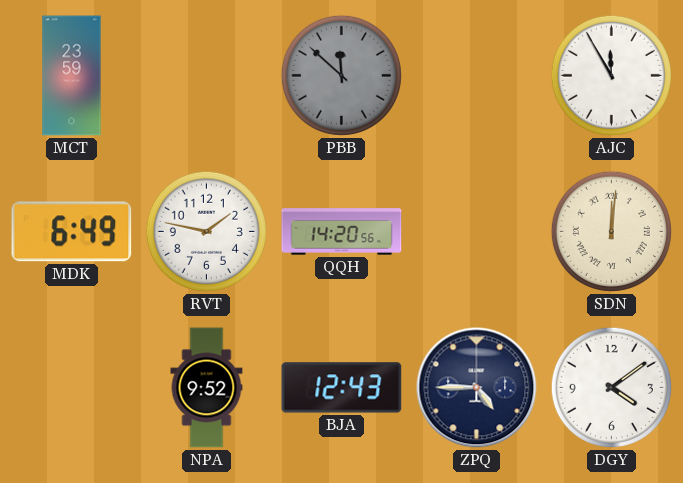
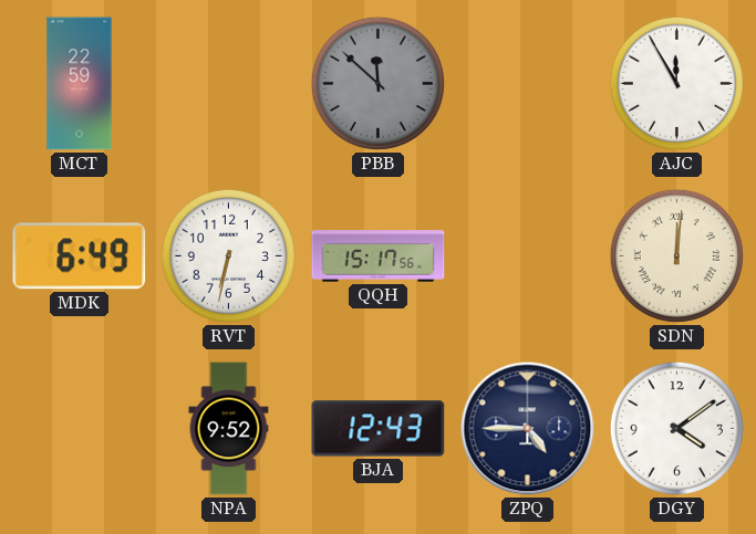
MCT: 23:59 -> 22:59 (80, 84)
RVT: 1:47 -> 6:32 (228, 255)
QQH: 14:20 -> 15:17 (379, 256)
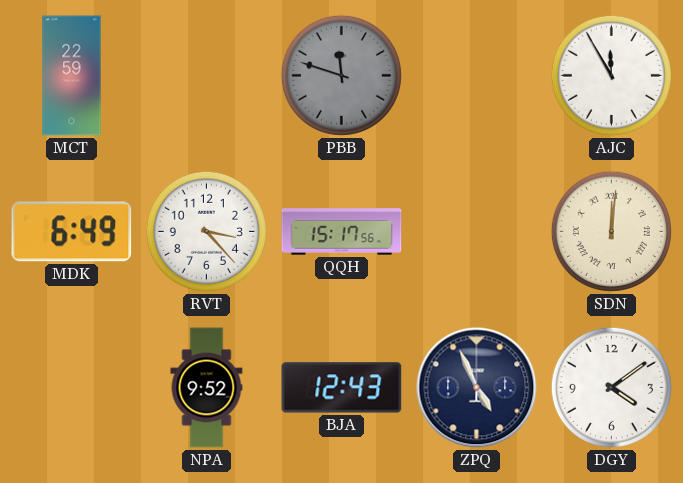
PBB: 11:52 -> 11:48 (341, 75)
RVT: 6:32 -> 3:23 (206, 231)
ZPQ: 4:45 -> 4:56 (477, 388)
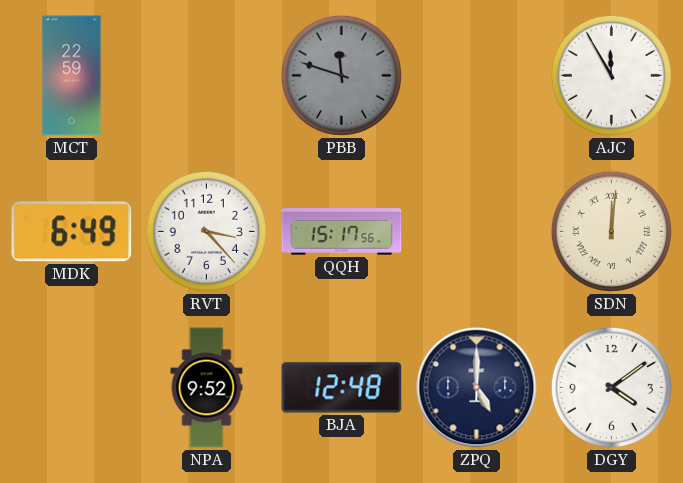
BJA: 12:43 -> 12:48 (342, 388)
ZPQ: 4:56 -> 5:00 (477, 388)
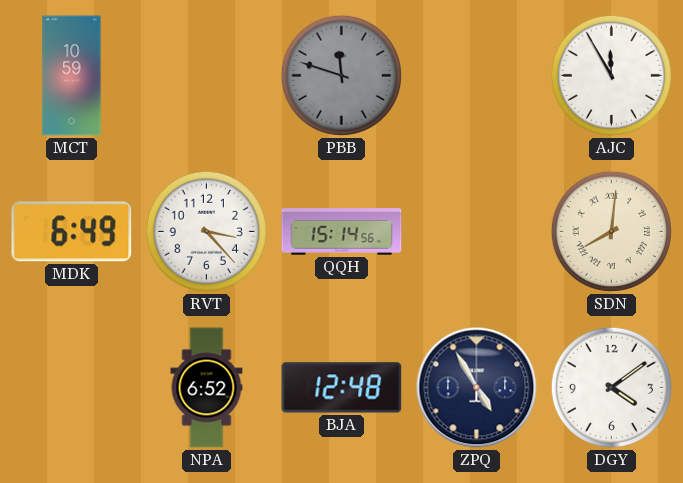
MCT: 22:59 -> 10:59 (72, 76)
QQH: 15:17 -> 15:14 (342, 232)
SDN: 12:01 -> 8:01 (611, 231)
NPA: 9:52 -> 6:52 (207, 388)
ZPQ: 5:00 -> 4:55 (477, 388)
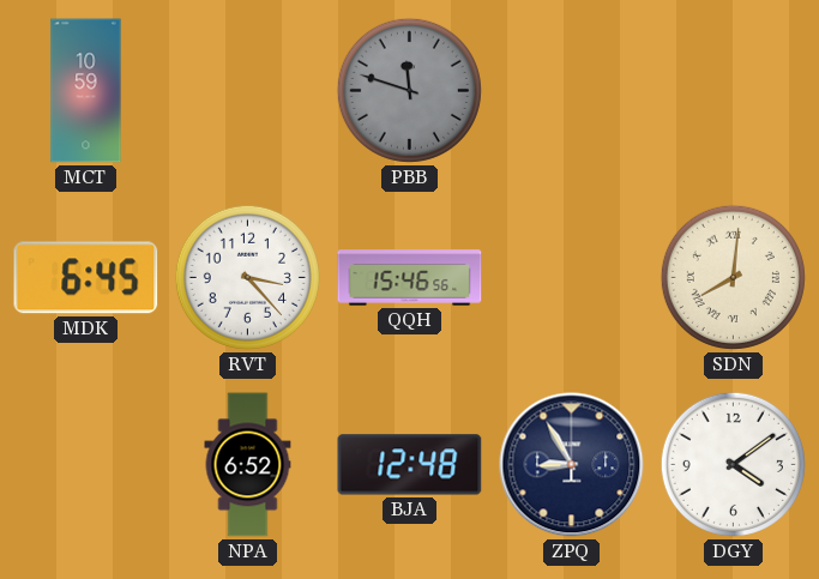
AJC: 11:55 -> none (611, 75)
MDK: 6:49 -> 6:45 (86, 278)
QQH: 15:14 -> 15:46 (410, 278)
ZPQ: 4:55 -> 8:55 (572, 465)
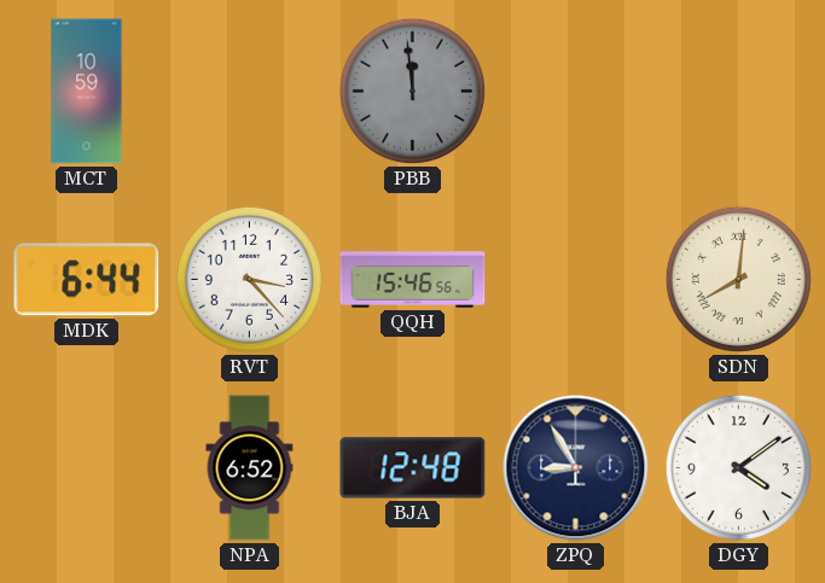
PBB: 11:48 -> 11:59 (412, 91)
MDK: 6:45 -> 6:44 (87, 280)
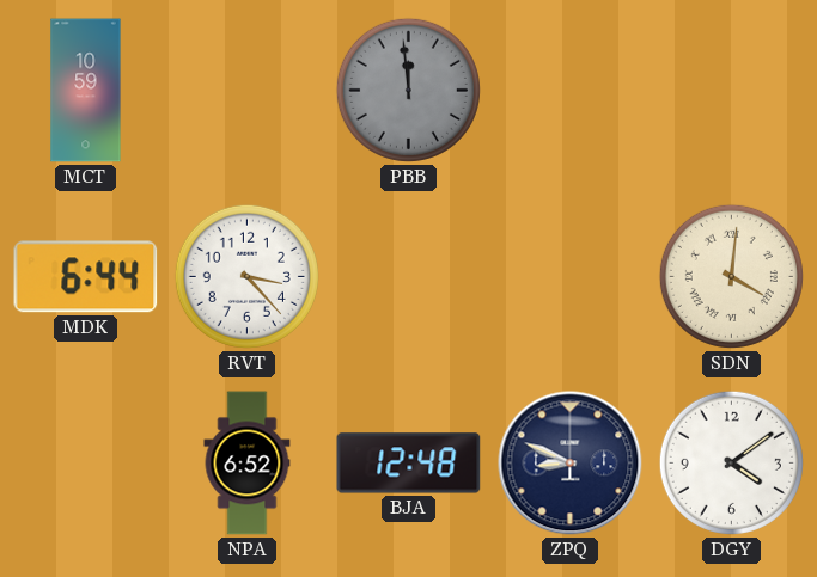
QQH: 15:46 -> none (413, 280)
SDN: 8:01 -> 4:01 (731, 276)
ZPQ: 8:55 -> 8:49 (571, 464)
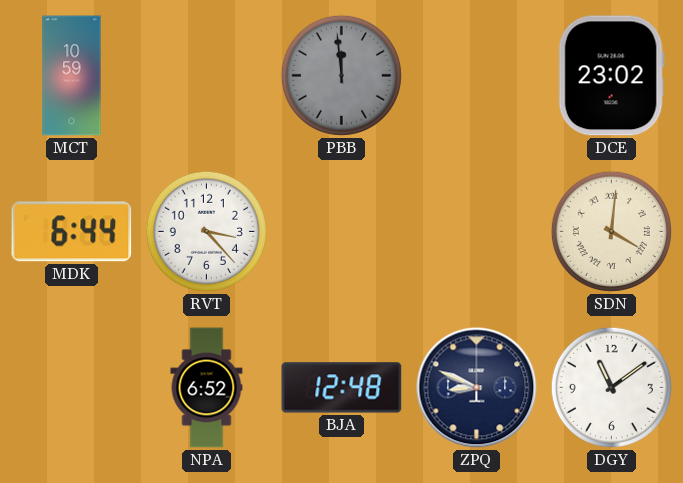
DCE: none -> 23:02 (611, 76)
DGY: 4:09 -> 11:09 (611, 387)
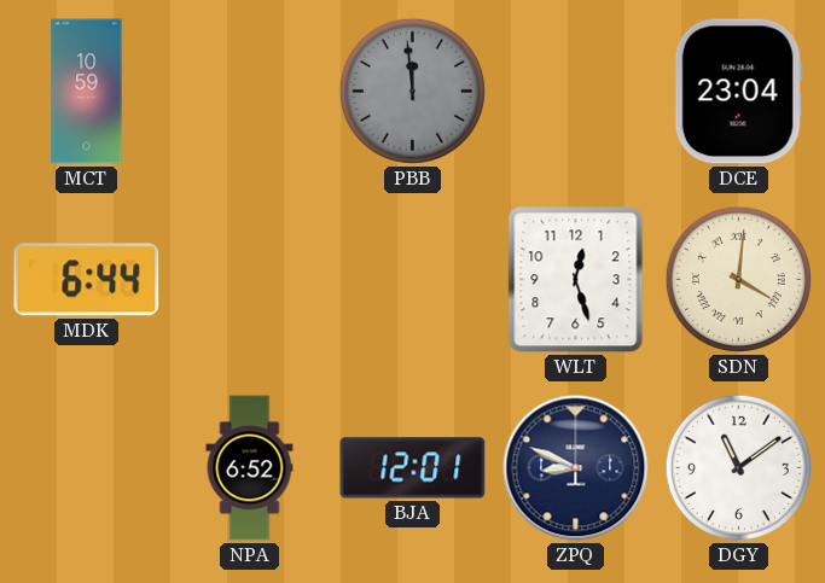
DCE: 23:02 -> 23:04 (738, 92)
RVT: 3:23 -> none (206, 231)
WLT: none -> 12:27 (576, 280)
BJA: 12:48 -> 12:01 (413, 468)
